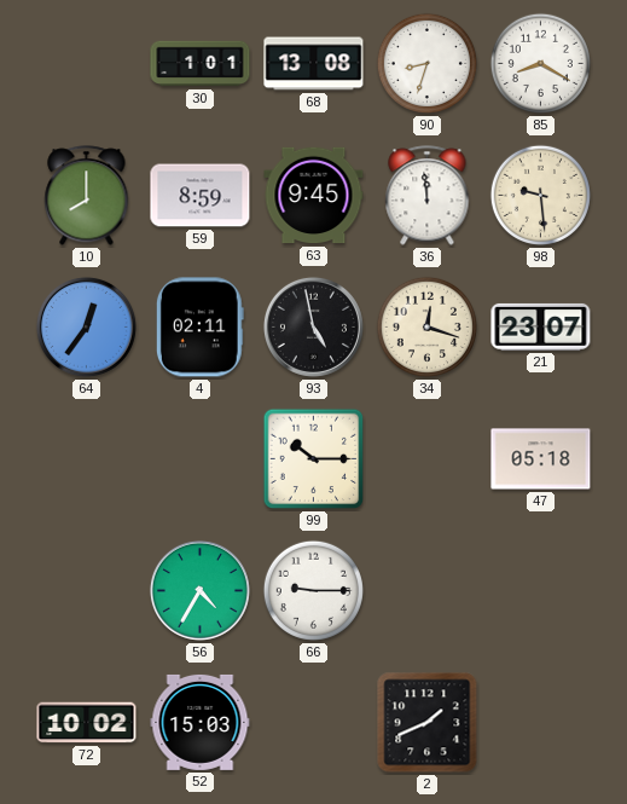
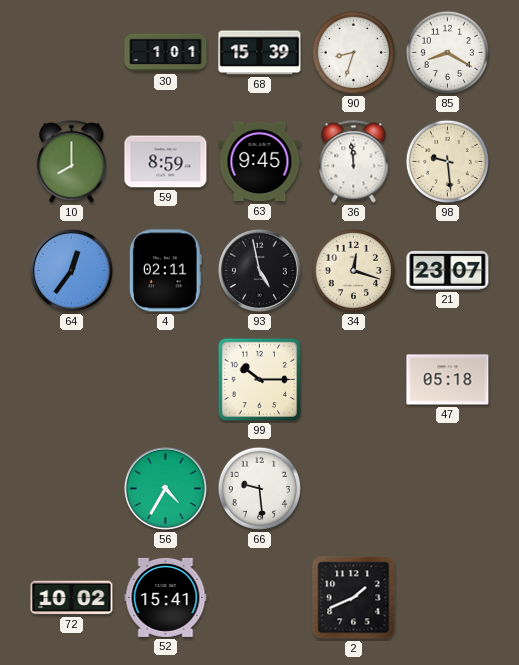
68: 13:08 -> 15:39 (260, 53)
66: 9:15 -> 9:29 (259, 488)
52: 15:03 -> 15:41 (166, 597)
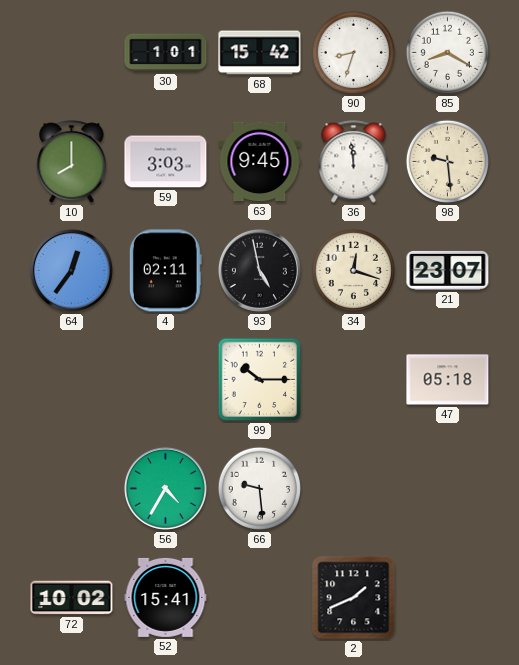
68: 15:39 -> 15:42 (260, 53)
59: 8:59 -> 3:03 (166, 162)
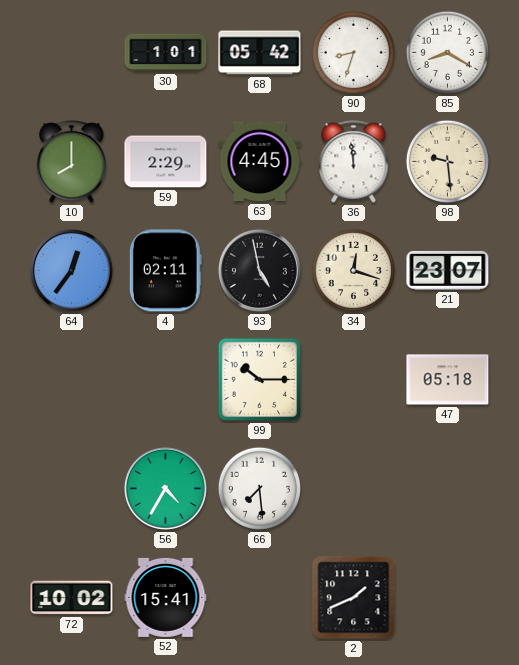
68: 15:42 -> 05:42 (260, 53)
59: 3:03 -> 2:29 (166, 162)
63: 9:45 -> 4:45 (260, 162)
66: 9:29 -> 7:29 (259, 488)
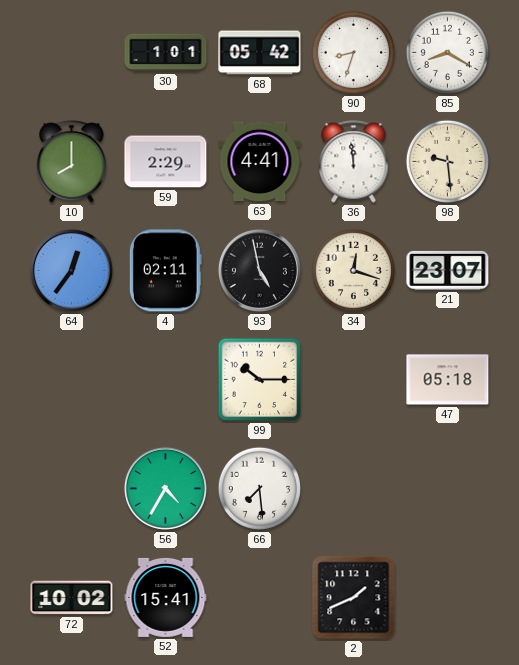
63: 4:45 -> 4:41 (260, 162)
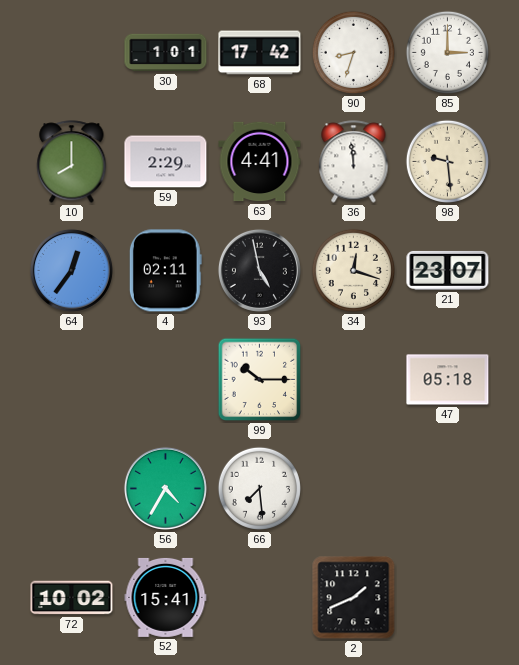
68: 05:42 -> 17:42 (260, 53)
85: 8:20 -> 3:00 (447, 52)
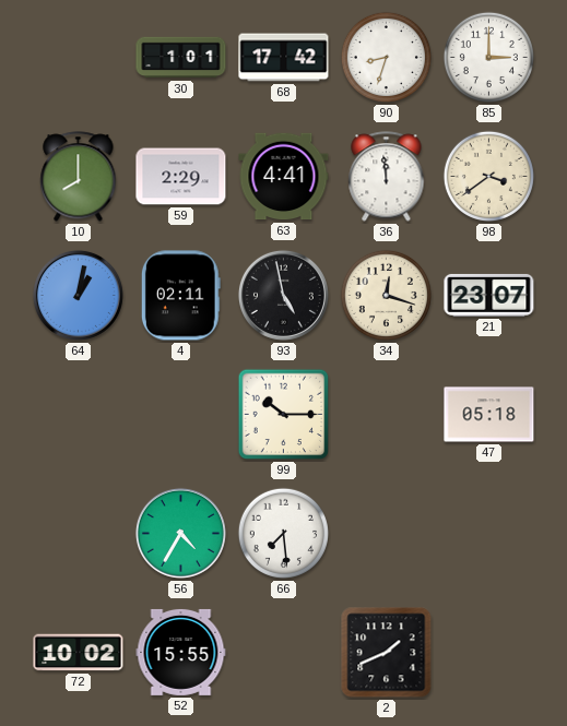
98: 9:29 -> 3:39 (488, 176)
64: 12:36 -> 1:02 (78, 295)
52: 15:41 -> 15:55 (181, 652)
